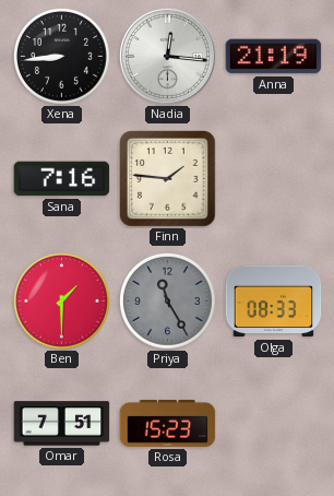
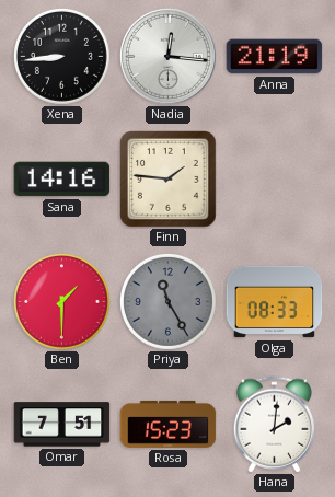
Sana: 7:16 -> 14:16 (62, 180)
Hana: none -> 2:01 (274, 425)
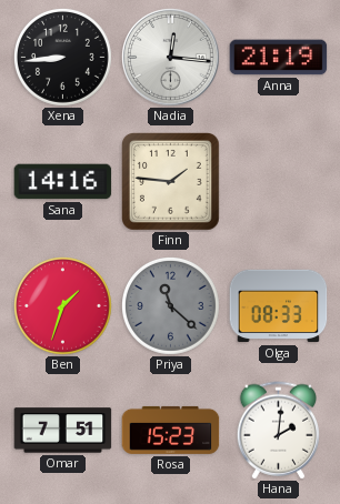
Ben: 1:30 -> 1:33 (63, 306)
Priya: 11:25 -> 11:22 (171, 306)
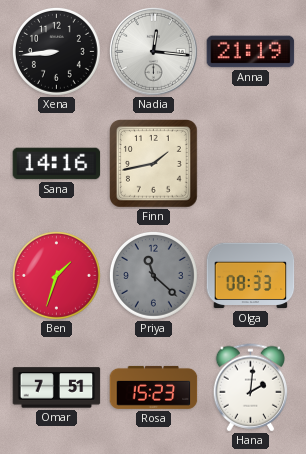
Finn: 1:46 -> 1:43 (154, 164)
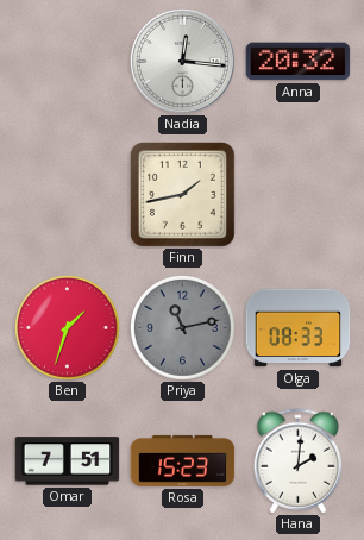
Xena: 8:44 -> none (57, 52)
Anna: 21:19 -> 20:32 (299, 62)
Sana: 14:16 -> none (57, 164)
Priya: 11:22 -> 11:13 (183, 328)
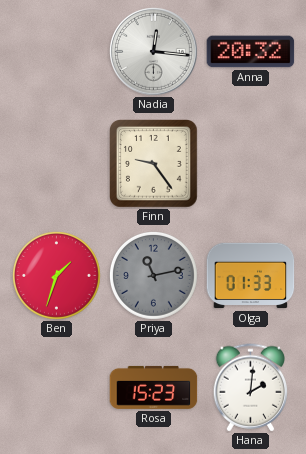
Finn: 1:43 -> 9:24 (154, 164)
Olga: 08:33 -> 01:33 (251, 276)
Omar: 7:51 -> none (68, 461)
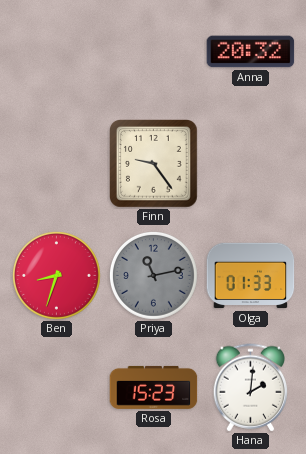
Nadia: 12:16 -> none (154, 52)
Ben: 1:33 -> 8:33 (57, 276)
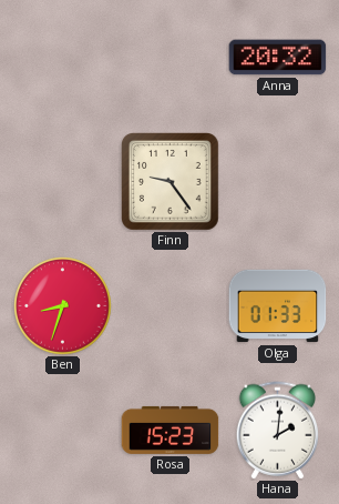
Priya: 11:13 -> none (154, 276)
